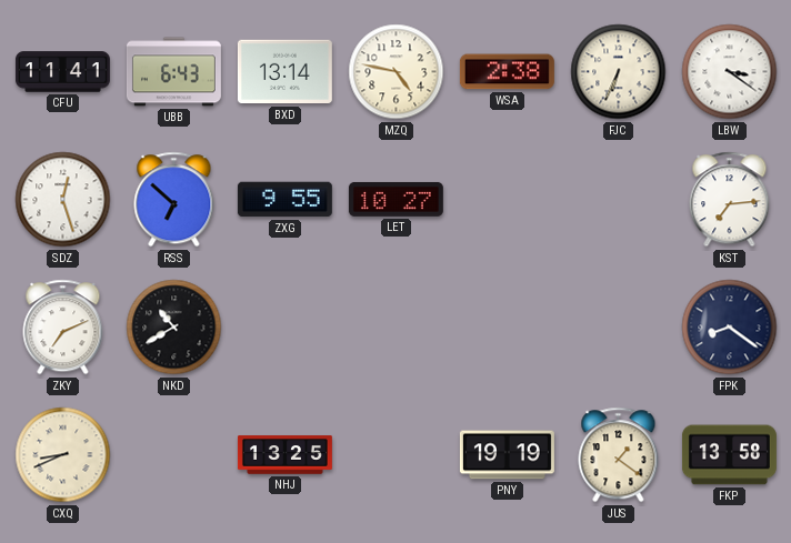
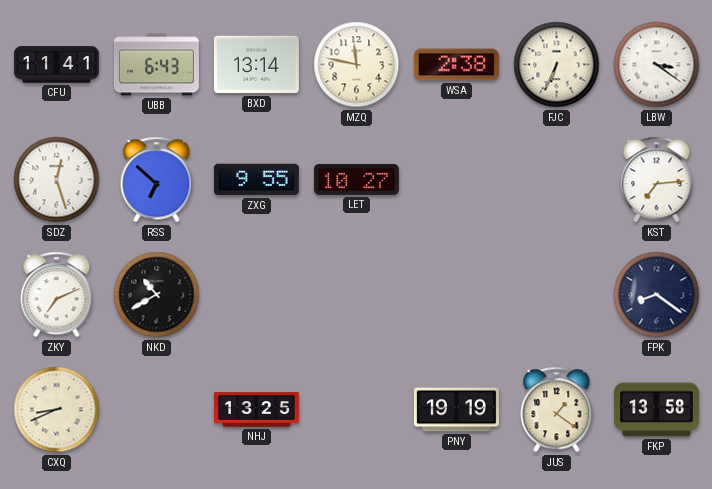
MZQ: 4:47 -> 11:47 (357, 65)
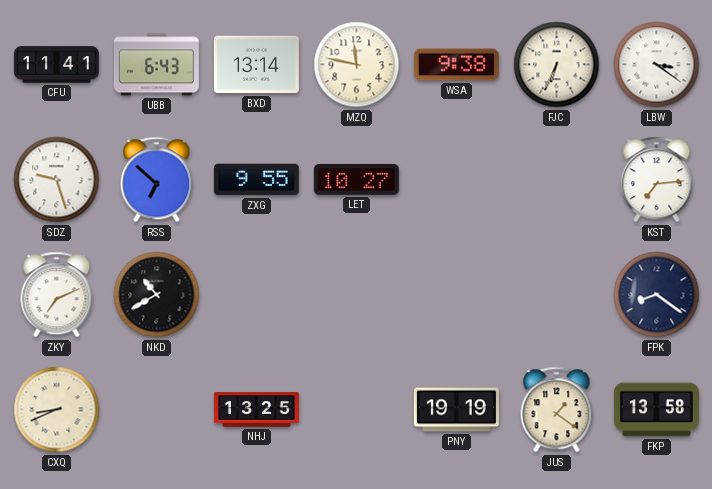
WSA: 2:38 -> 9:38 (456, 65)
SDZ: 12:27 -> 9:27 (57, 180)
